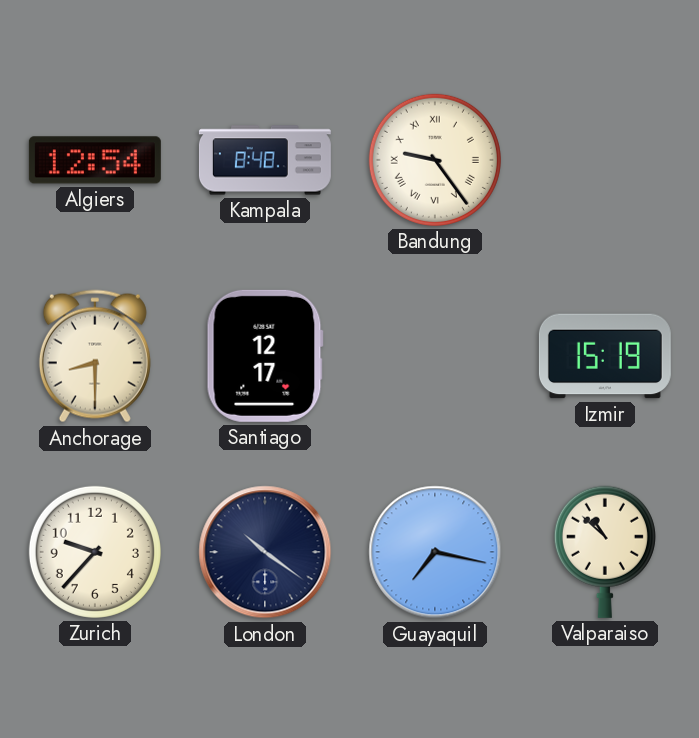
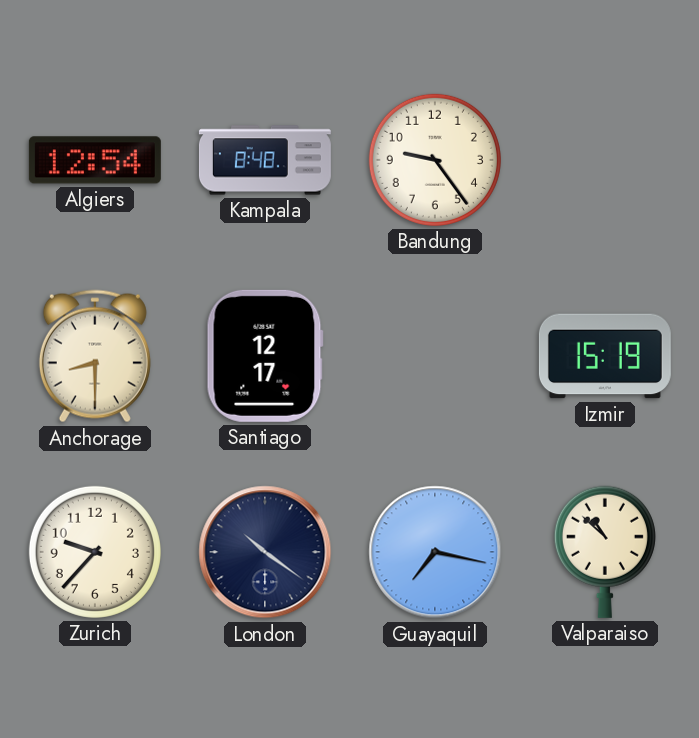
Bandung numerals: Roman -> Arabic (435, 160)
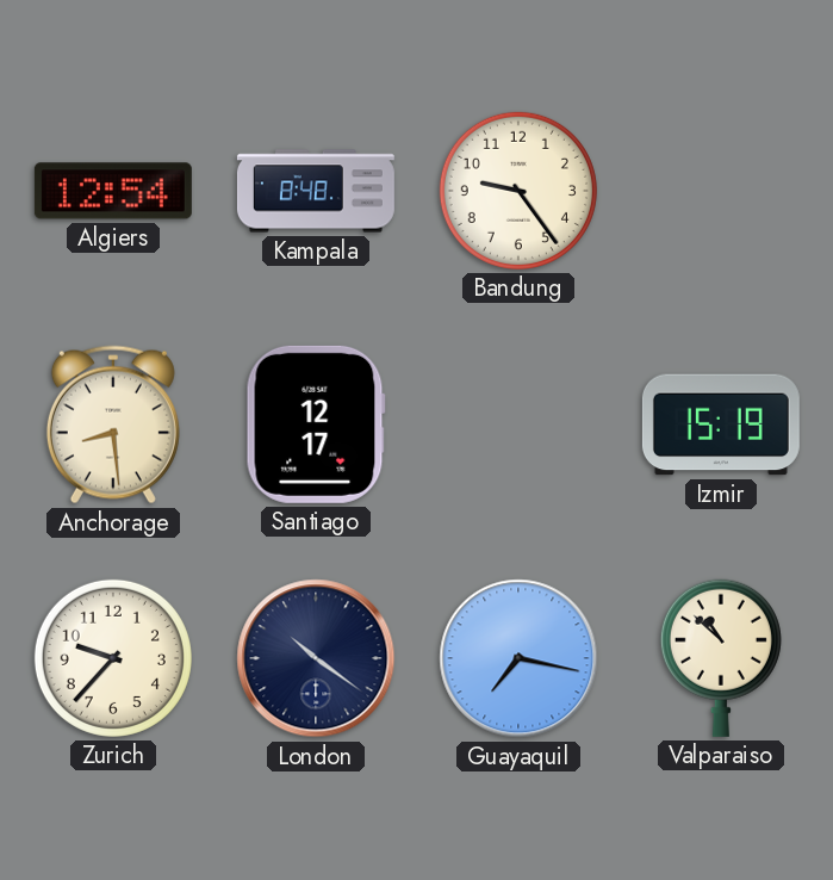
Anchorage: 8:30 -> 8:29 (113, 424)
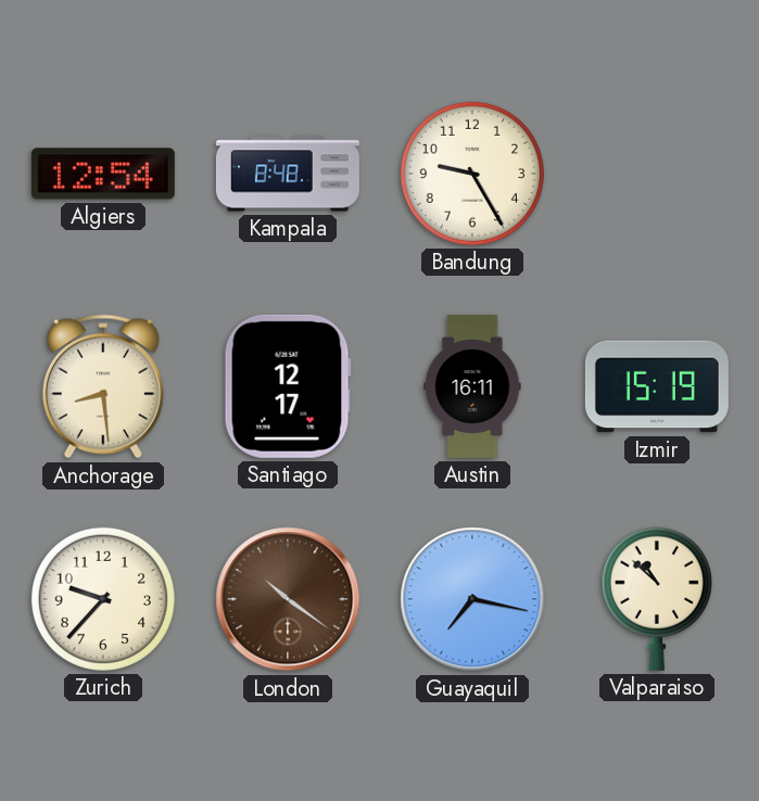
Bandung: 9:24 -> 9:25 (472, 174)
Austin: none -> 16:11 (472, 386)
London dial: navy -> brown (288, 599)
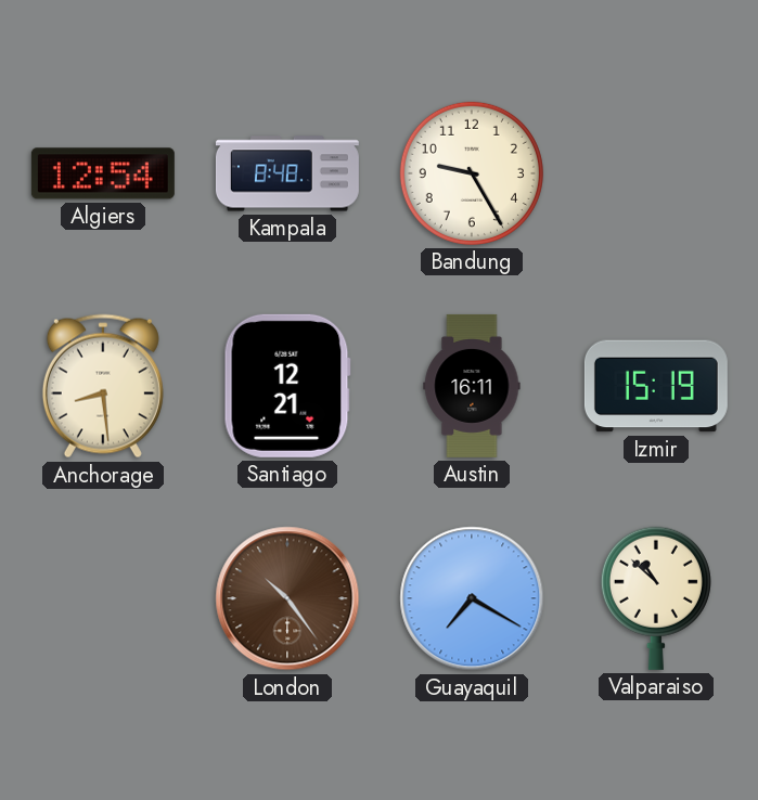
Santiago: 12:17 -> 12:21 (287, 386)
Zurich: 9:37 -> none (103, 599)
London: 10:21 -> 10:24 (287, 598)
Guayaquil: 7:17 -> 7:20 (472, 598)
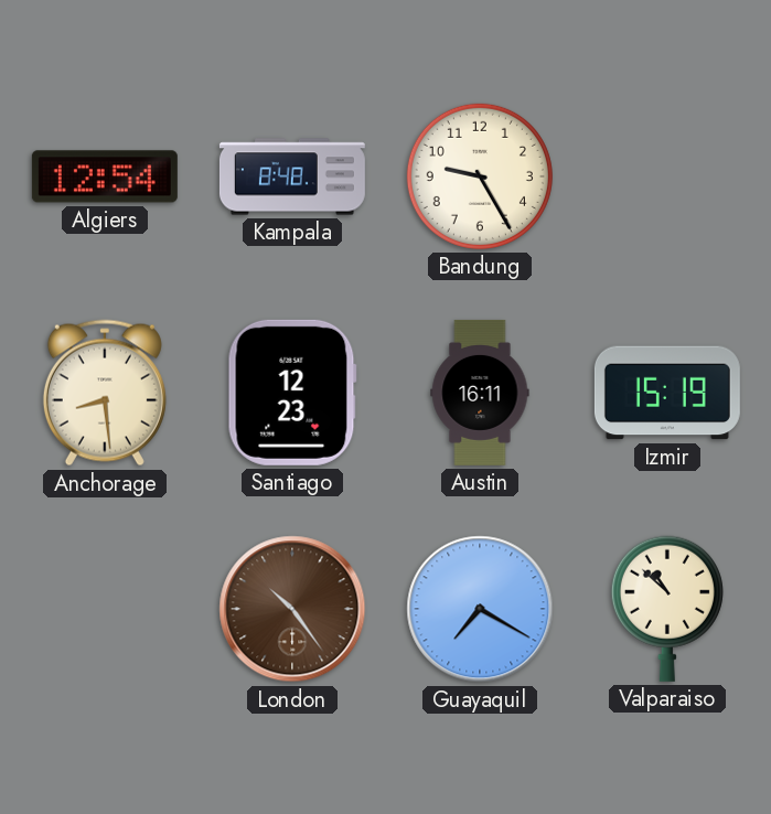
Santiago: 12:21 -> 12:23 (292, 393)
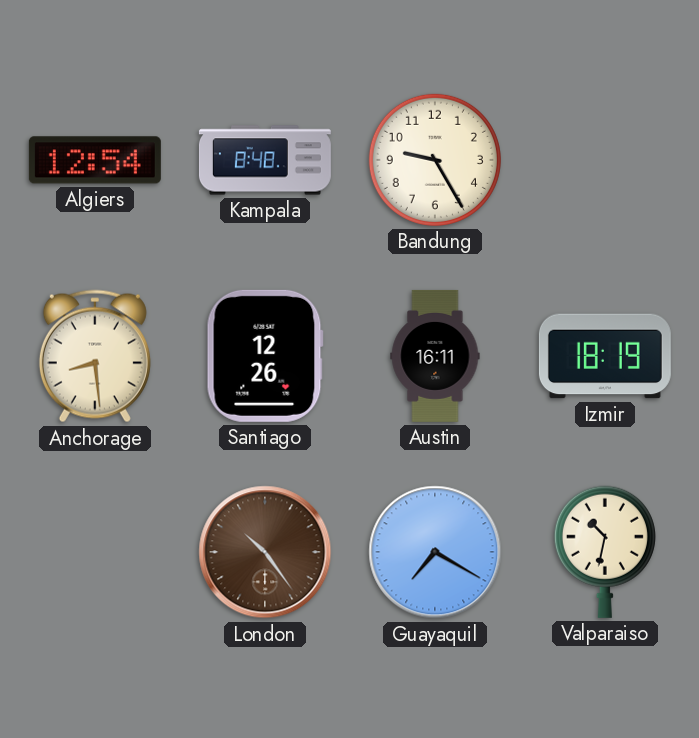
Santiago: 12:23 -> 12:26 (265, 356)
Izmir: 15:19 -> 18:19 (605, 356)
Valparaiso: 10:52 -> 10:32 (605, 552)
